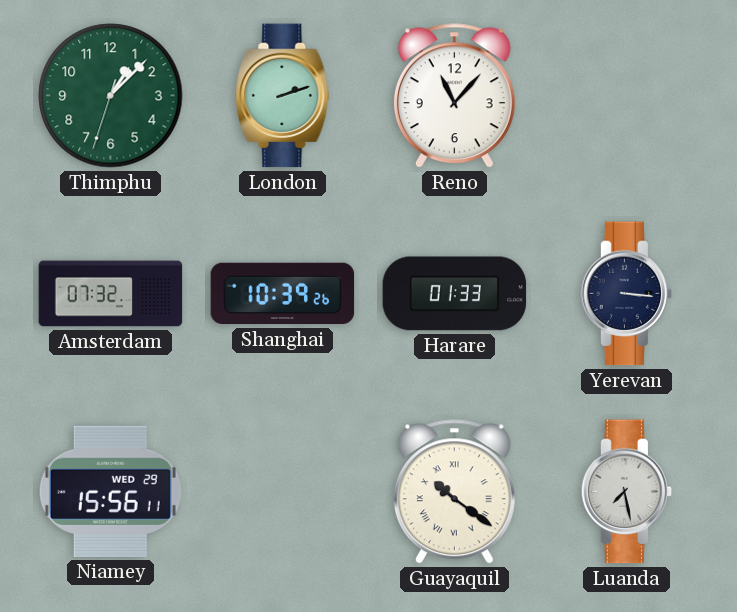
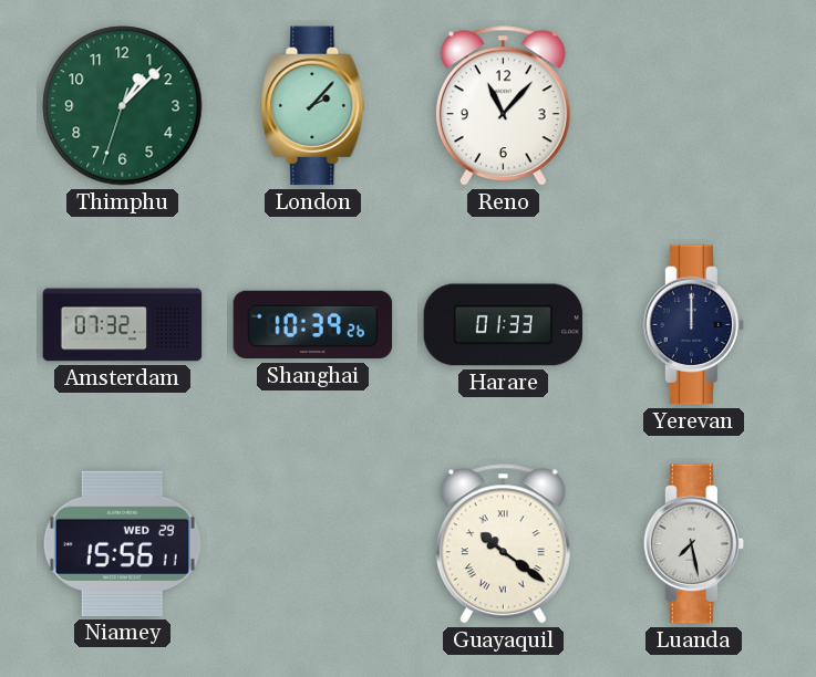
London: 2:12 -> 2:07 (313, 106)
Yerevan: 3:16 -> 12:00 (694, 325)
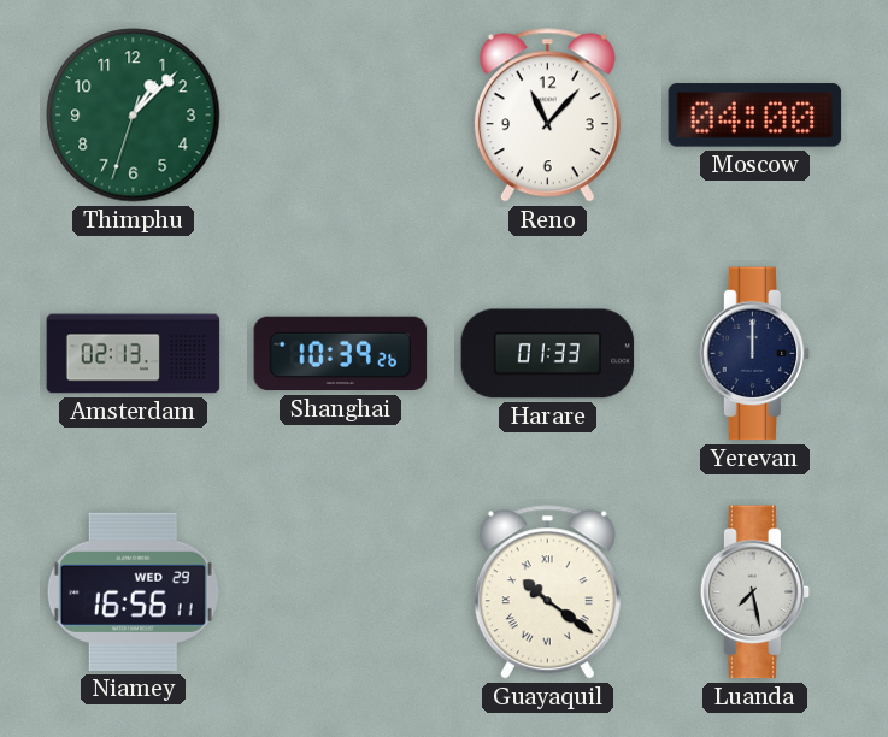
London: 2:07 -> none (313, 106)
Moscow: none -> 04:00 (755, 116)
Amsterdam: 07:32 -> 02:13 (134, 354)
Niamey: 15:56 -> 16:56 (133, 591)
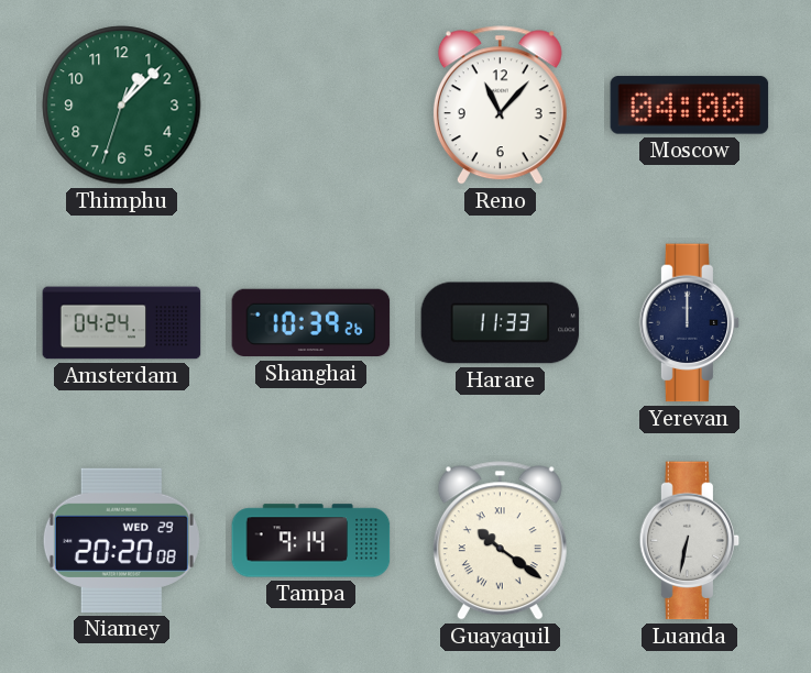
Amsterdam: 02:13 -> 04:24 (122, 323)
Harare: 01:33 -> 11:33 (501, 323)
Niamey: 16:56 -> 20:20 (121, 540)
Tampa: none -> 9:14 (311, 541)
Luanda: 7:28 -> 6:32 (690, 541)
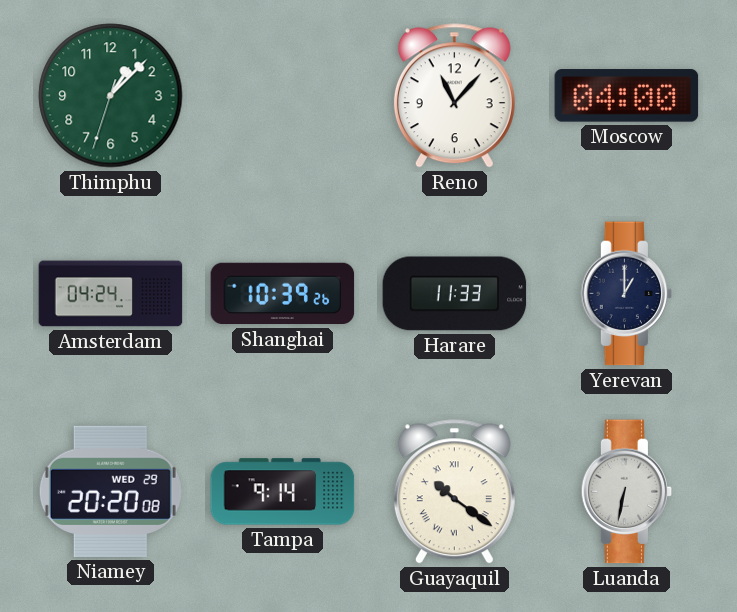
Yerevan: 12:00 -> 1:00 (627, 294)
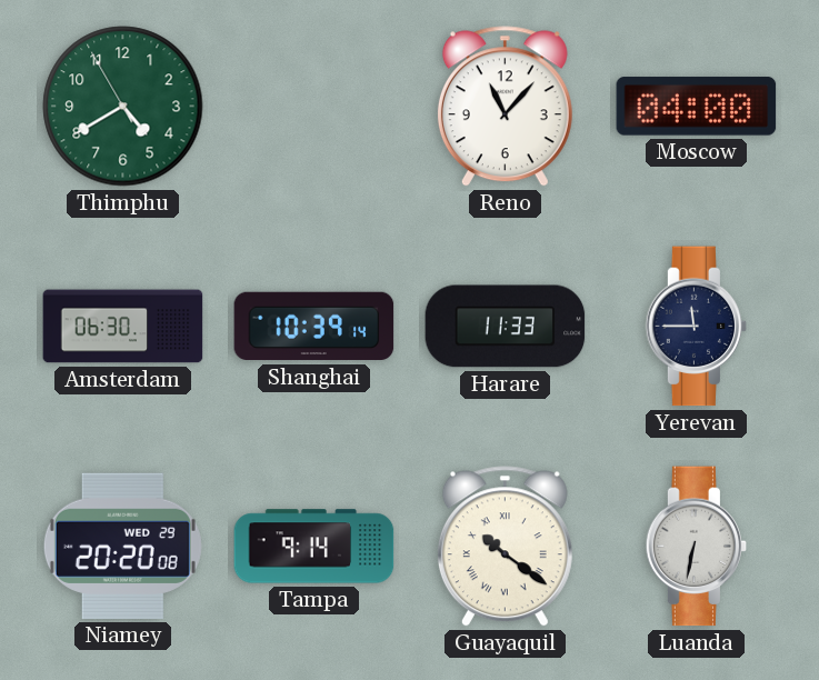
Thimphu: 1:07 -> 4:39 (123, 107)
Amsterdam: 04:24 -> 06:30 (123, 327)
Shanghai: 10:39:26 -> 10:39:14 (314, 327)
Yerevan: 1:00 -> 11:45 (697, 327)
